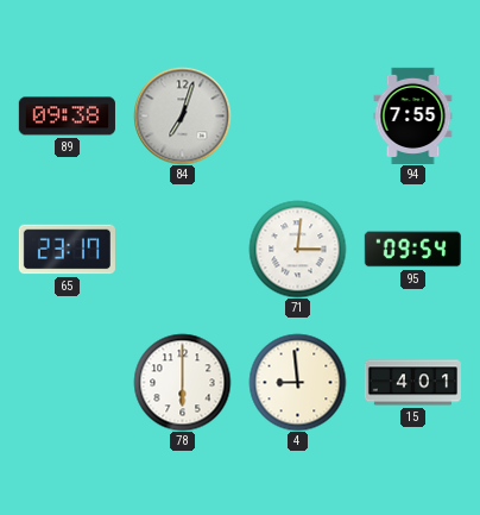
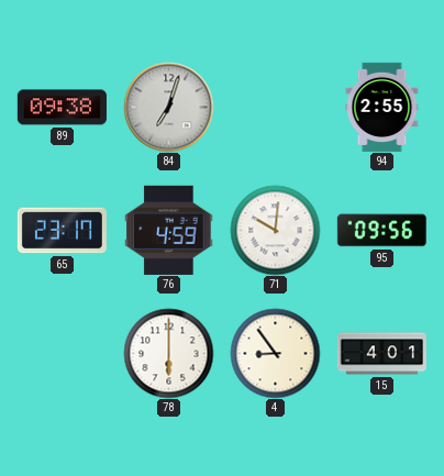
94: 7:55 -> 2:55 (382, 107)
76: none -> 4:59 (169, 230)
71: 3:01 -> 10:01 (275, 230)
95: 09:54 -> 09:56 (381, 231)
4: 8:59 -> 8:54 (275, 353)
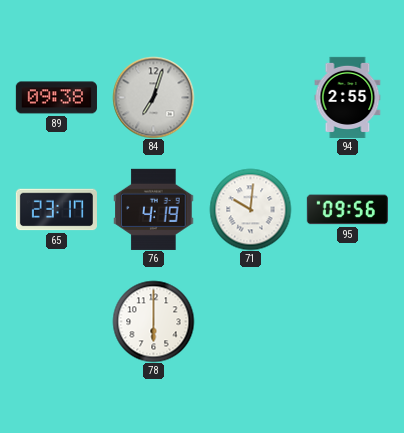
76: 4:59 -> 4:19 (154, 209)
4: 8:54 -> none (275, 353)
15: 4:01 -> none (381, 354)
